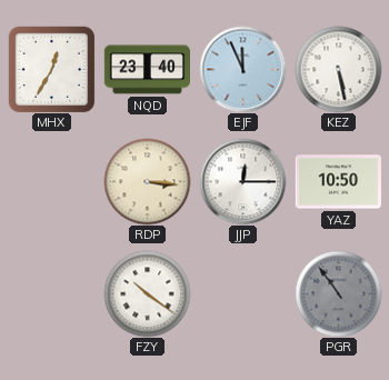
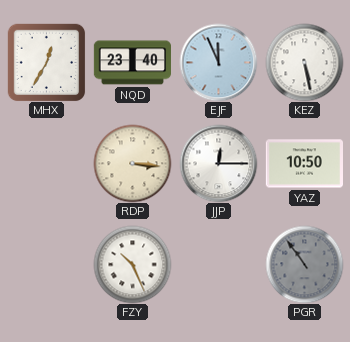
FZY: 10:21 -> 10:26 (132, 264)
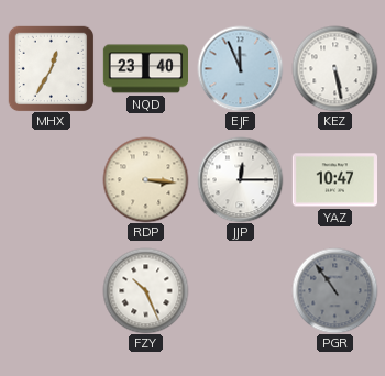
YAZ: 10:50 -> 10:47 (334, 180)
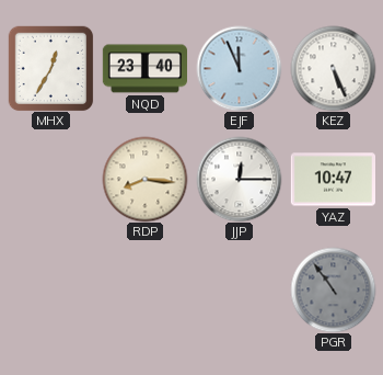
KEZ: 5:28 -> 5:26 (333, 68)
RDP: 3:16 -> 8:16 (144, 179)
FZY: 10:26 -> none (145, 290)
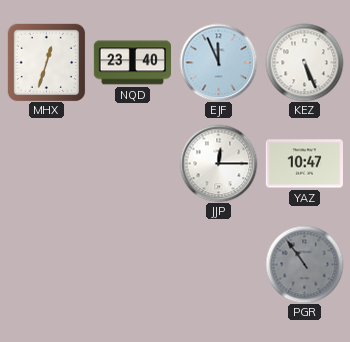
MHX: 12:35 -> 12:33 (46, 62)
RDP: 8:16 -> none (144, 179)
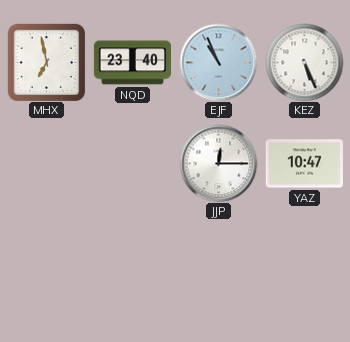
MHX: 12:33 -> 6:58 (46, 62)
EJF: 11:56 -> 10:56 (218, 62)
PGR: 10:54 -> none (304, 264)
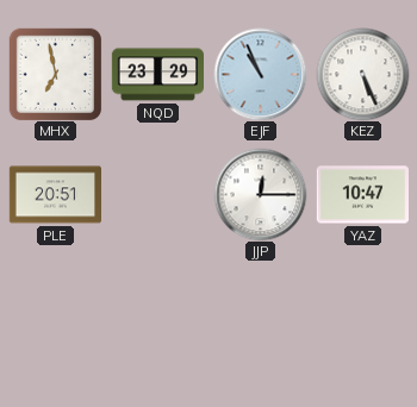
NQD: 23:40 -> 23:29 (157, 75)
PLE: none -> 20:51 (55, 195)
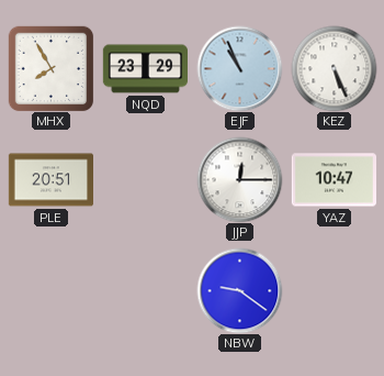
MHX: 6:58 -> 7:55 (50, 68)
NBW: none -> 9:21 (239, 290)
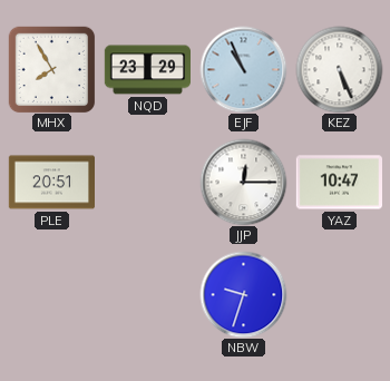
NBW: 9:21 -> 9:33 (243, 294)
